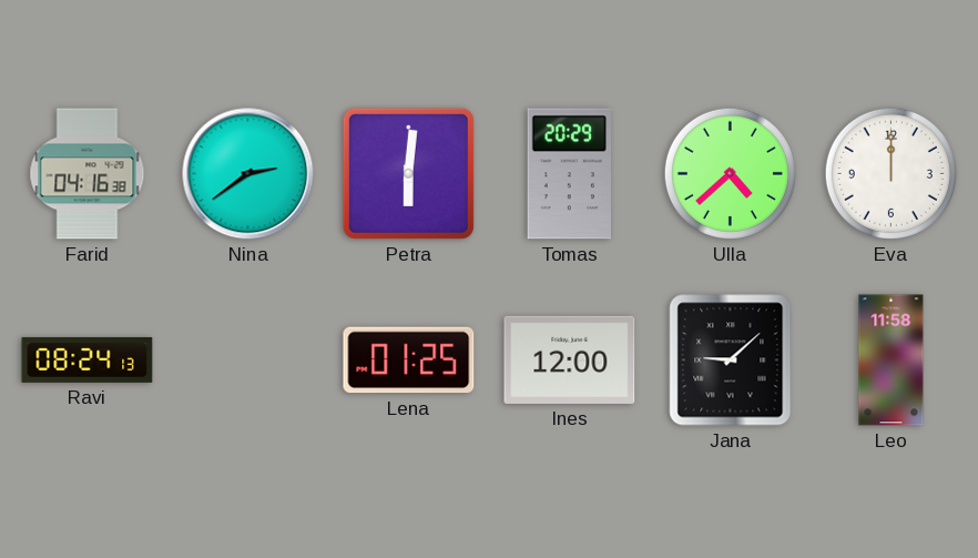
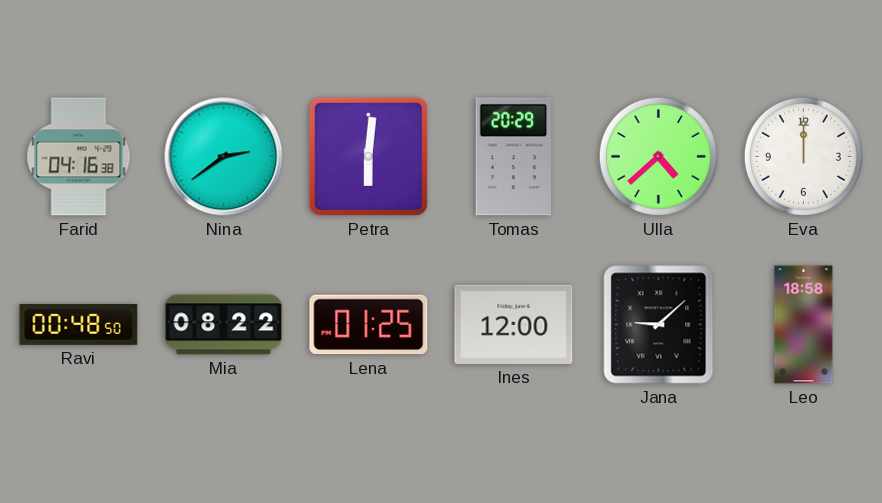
Ravi: 08:24 -> 00:48 (79, 324)
Mia: none -> 08:22 (224, 325)
Leo: 11:58 -> 18:58 (804, 325)
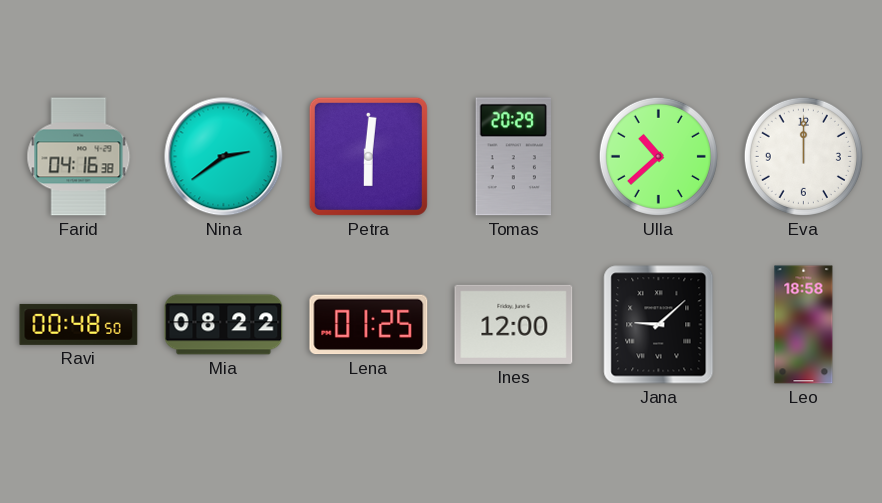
Ulla: 4:38 -> 10:38 (658, 156)
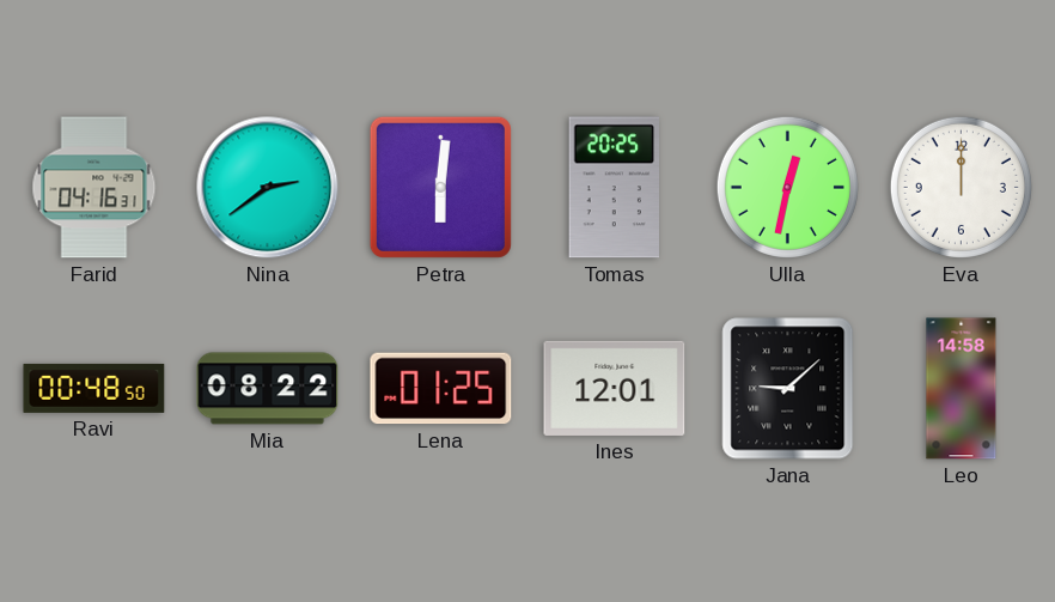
Farid: 04:16:38 -> 04:16:31 (94, 188)
Tomas: 20:29 -> 20:25 (614, 188)
Ulla: 10:38 -> 12:32 (787, 187)
Ines: 12:00 -> 12:01 (615, 388)
Leo: 18:58 -> 14:58 (962, 389)
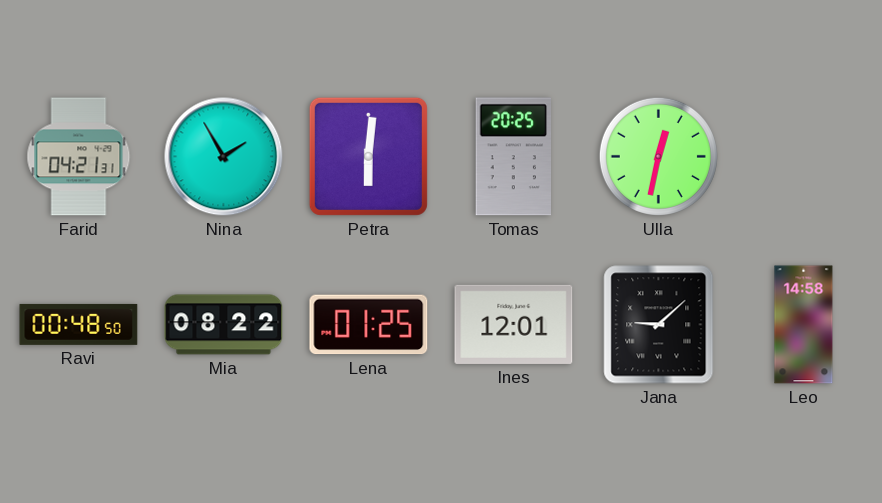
Farid: 04:16 -> 04:21 (79, 157)
Nina: 2:39 -> 1:55 (224, 157)
Eva: 12:00 -> none (961, 187)
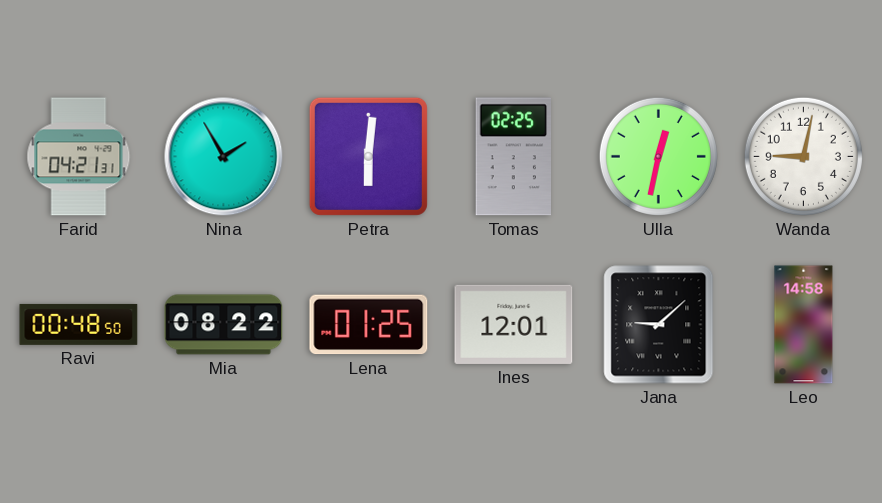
Tomas: 20:25 -> 02:25 (513, 157)
Wanda: none -> 9:02 (803, 156)
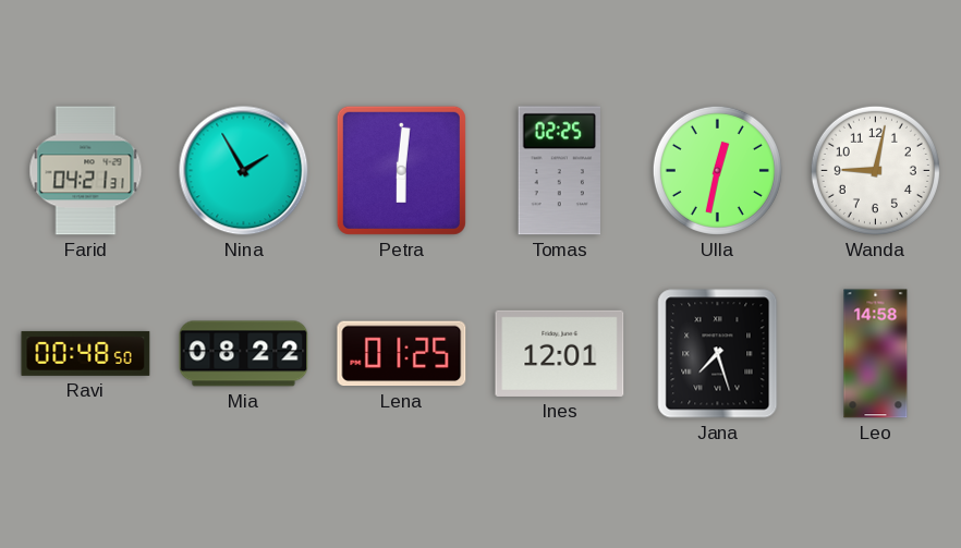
Jana: 9:08 -> 7:27 (718, 354)
